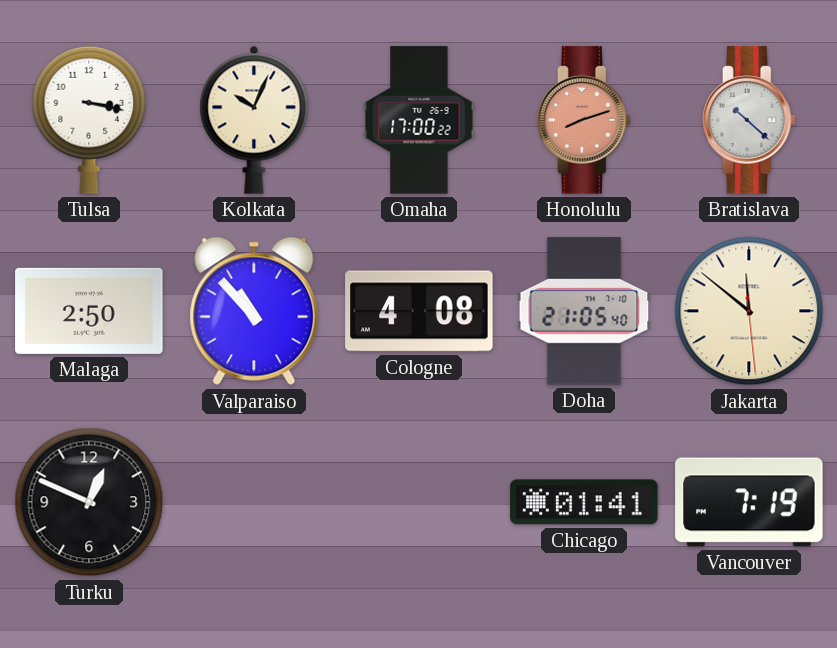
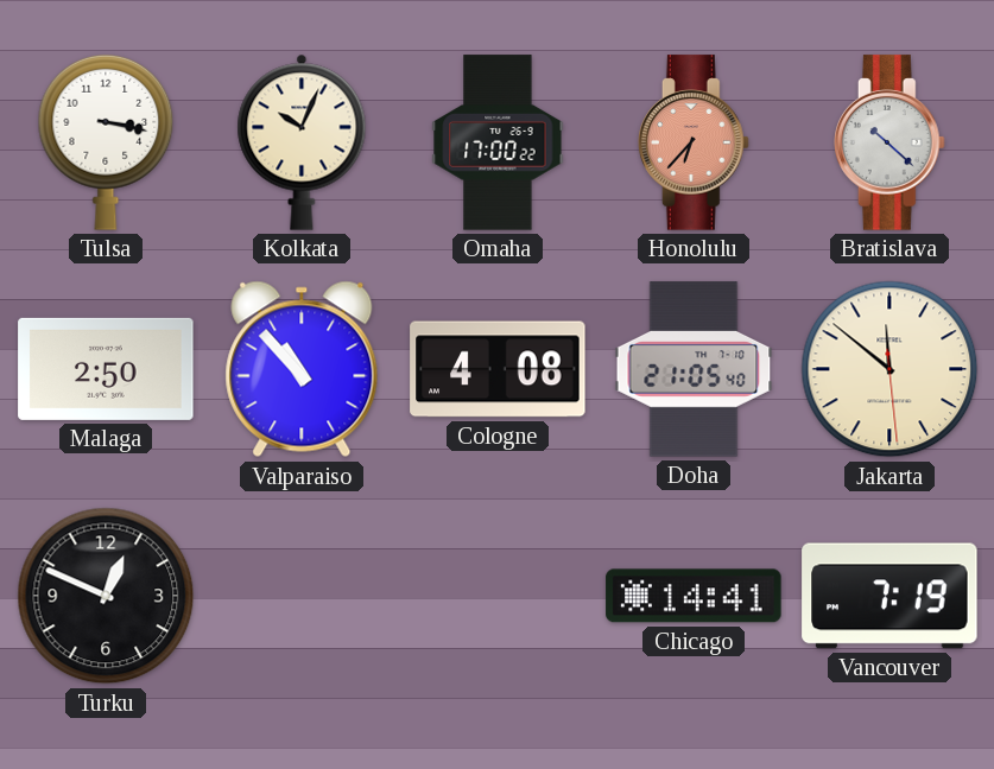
Honolulu: 8:12 -> 6:37 (695, 142)
Chicago: 01:41 -> 14:41 (694, 596)
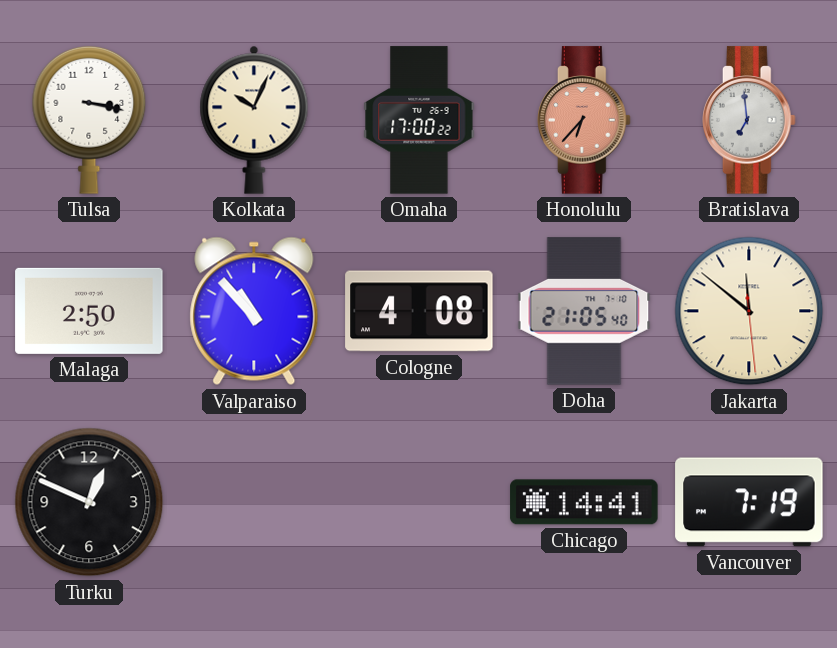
Bratislava: 10:22 -> 6:59 (750, 120)
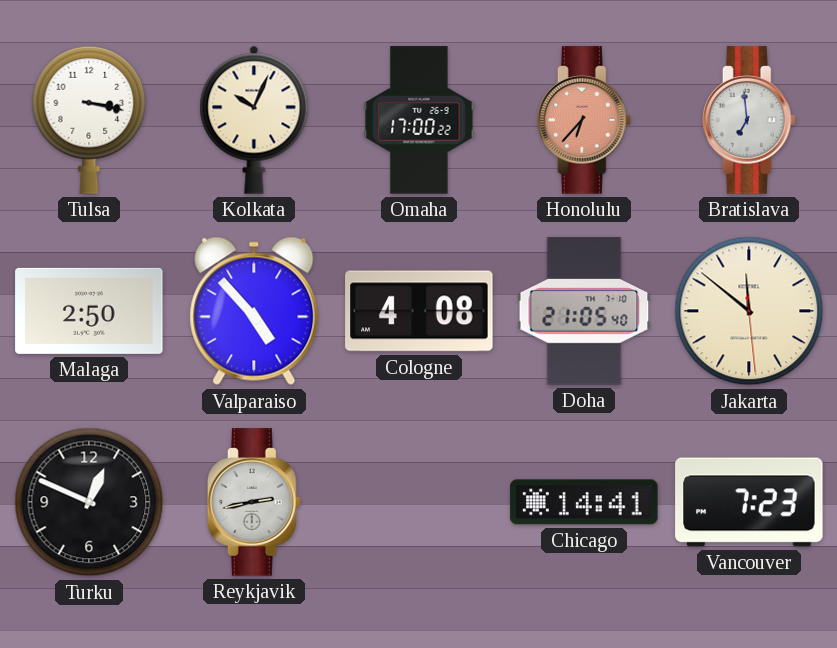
Valparaiso: 10:53 -> 4:53 (254, 311)
Reykjavik: none -> 2:43 (255, 502)
Vancouver: 7:19 -> 7:23 (749, 502)
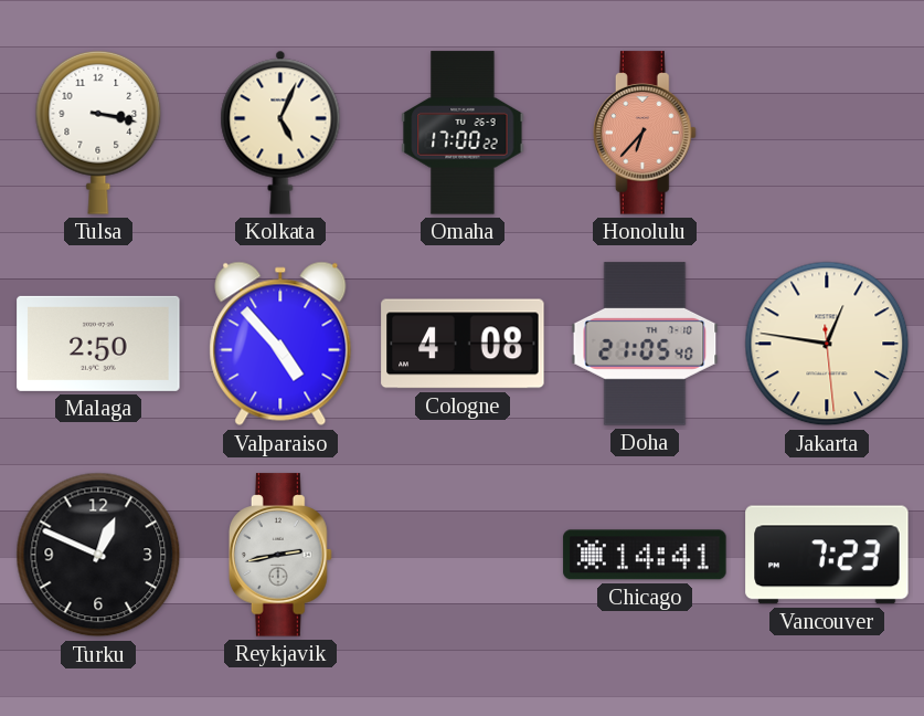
Kolkata: 10:04 -> 5:04 (280, 133)
Bratislava: 6:59 -> none (750, 120)
Jakarta: 11:51 -> 12:46 (827, 344)
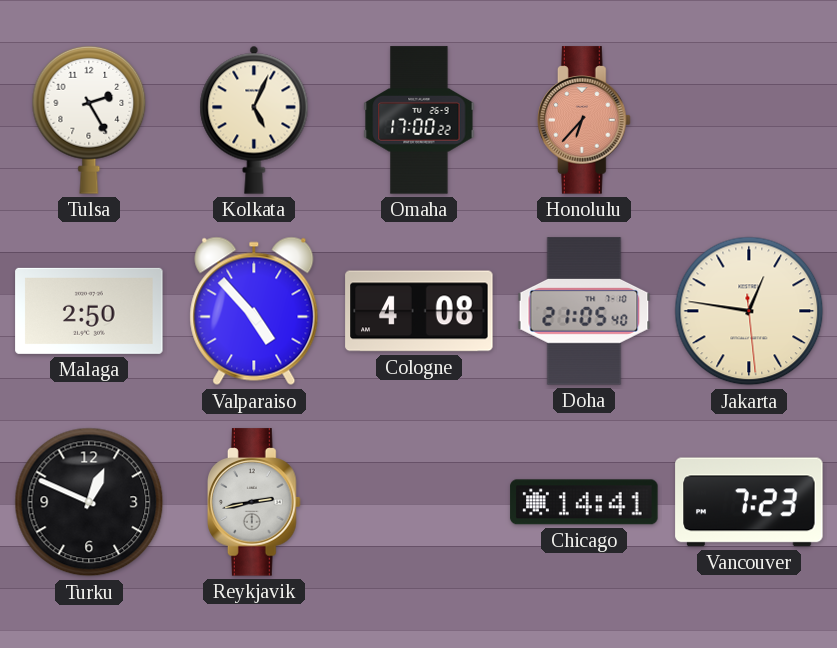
Tulsa: 3:17 -> 2:25 (89, 120)
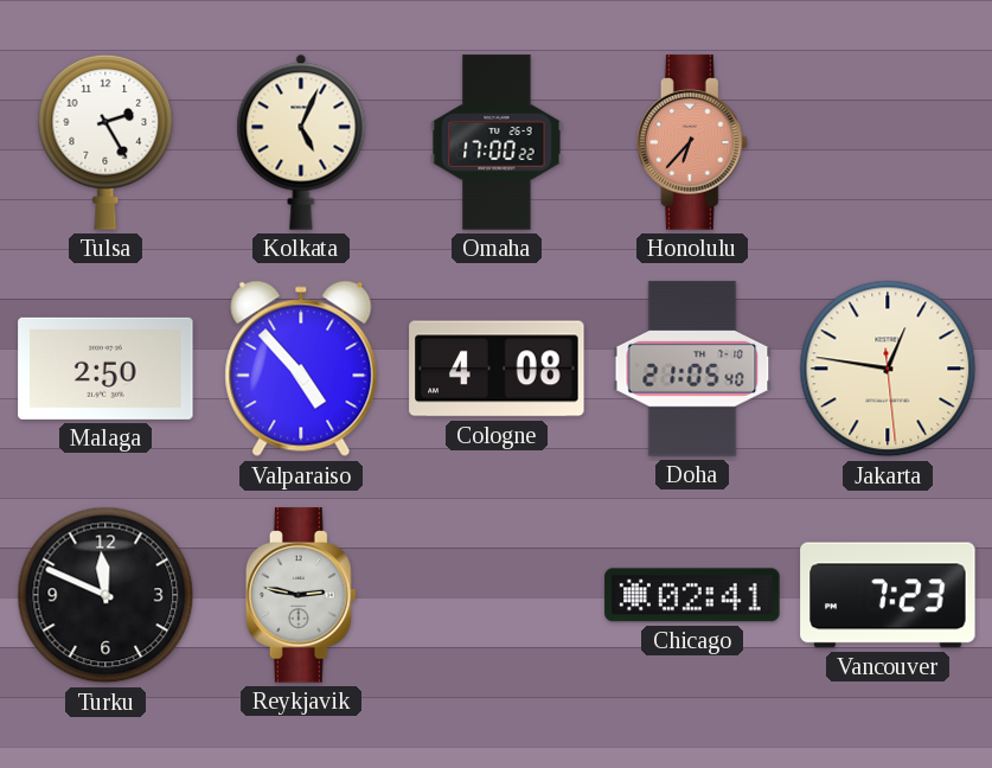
Turku: 12:49 -> 11:49 (105, 595)
Reykjavik: 2:43 -> 2:47 (302, 595)
Chicago: 14:41 -> 02:41 (692, 595)
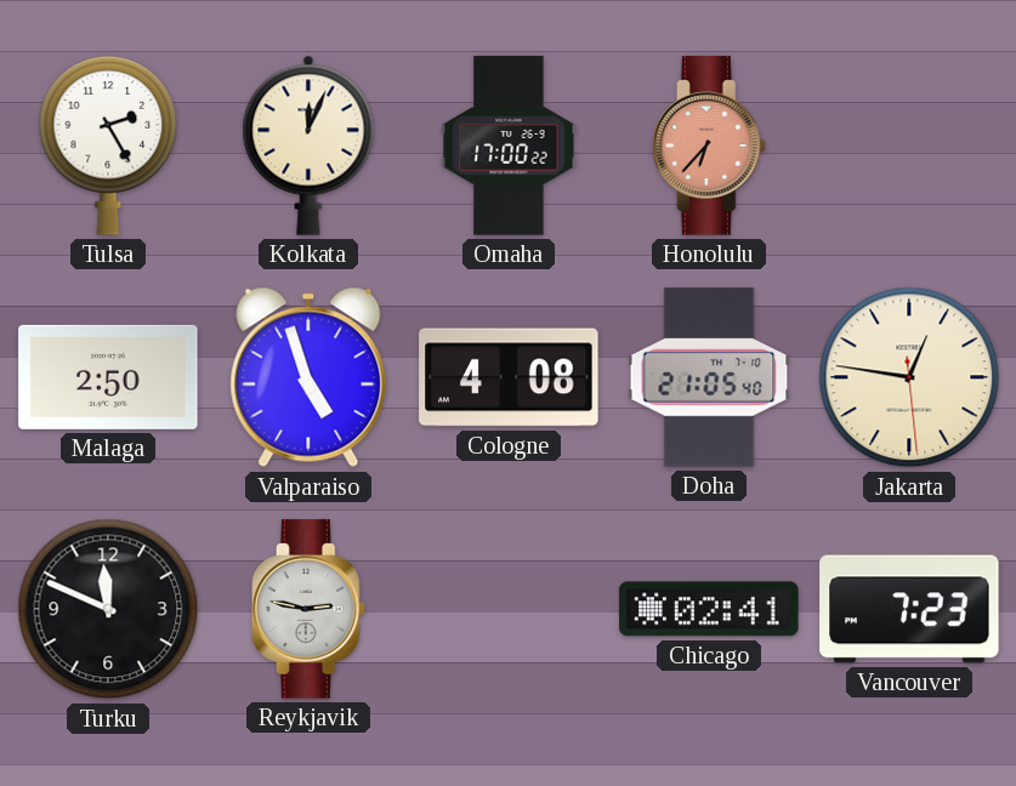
Kolkata: 5:04 -> 12:04 (308, 146)
Valparaiso: 4:53 -> 4:57 (308, 377)
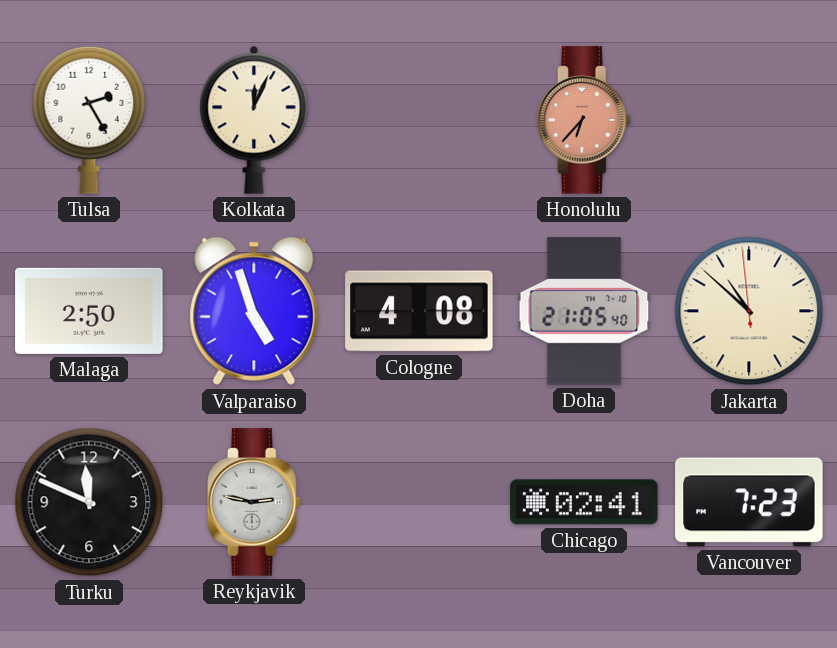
Omaha: 17:00 -> none (509, 146)
Jakarta: 12:46 -> 10:51 (749, 311)
